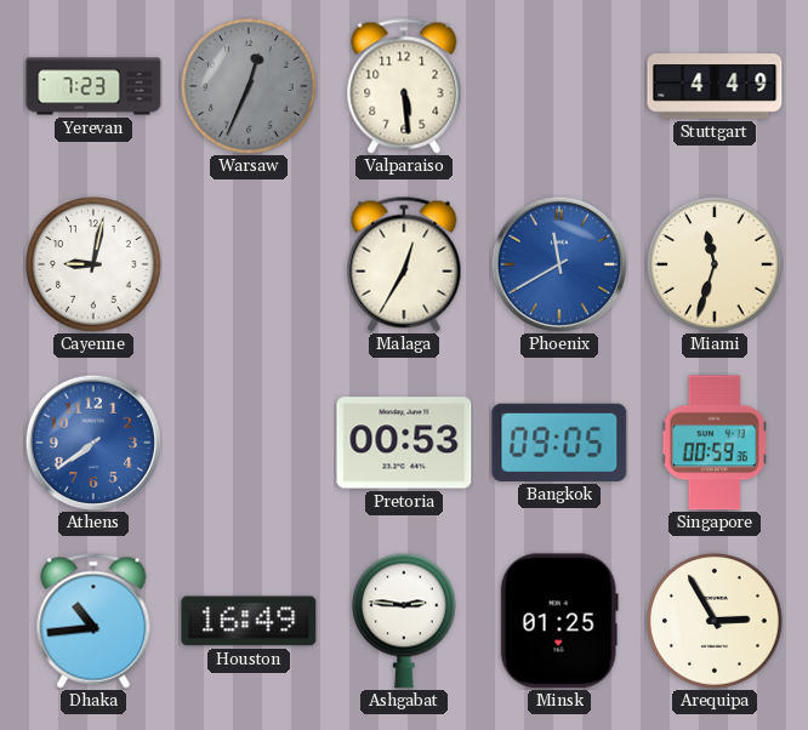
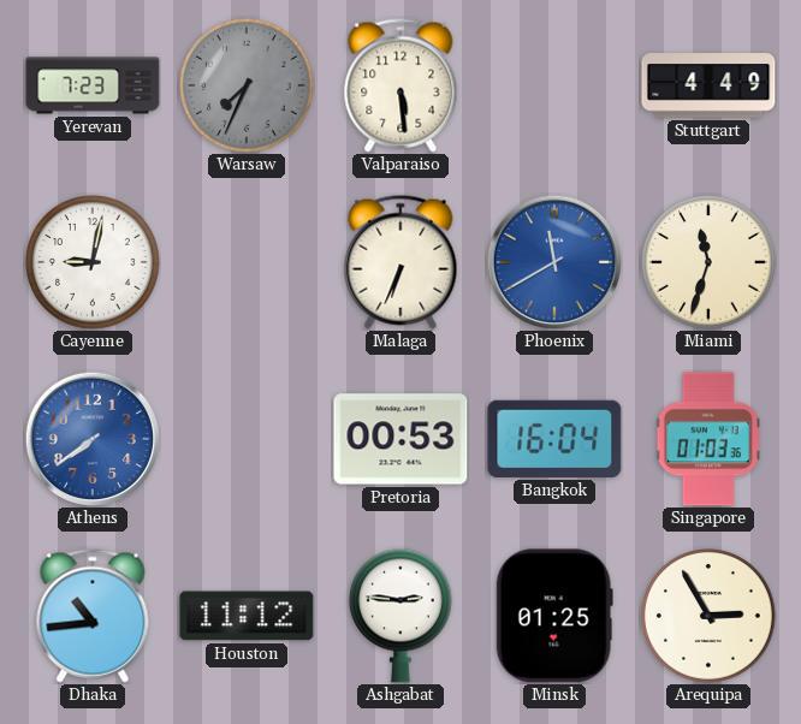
Warsaw: 12:34 -> 7:34 (248, 87)
Malaga: 12:35 -> 6:34 (400, 262)
Bangkok: 09:05 -> 16:04 (554, 439)
Singapore: 00:59 -> 01:03 (708, 439)
Houston: 16:49 -> 11:12 (247, 616)
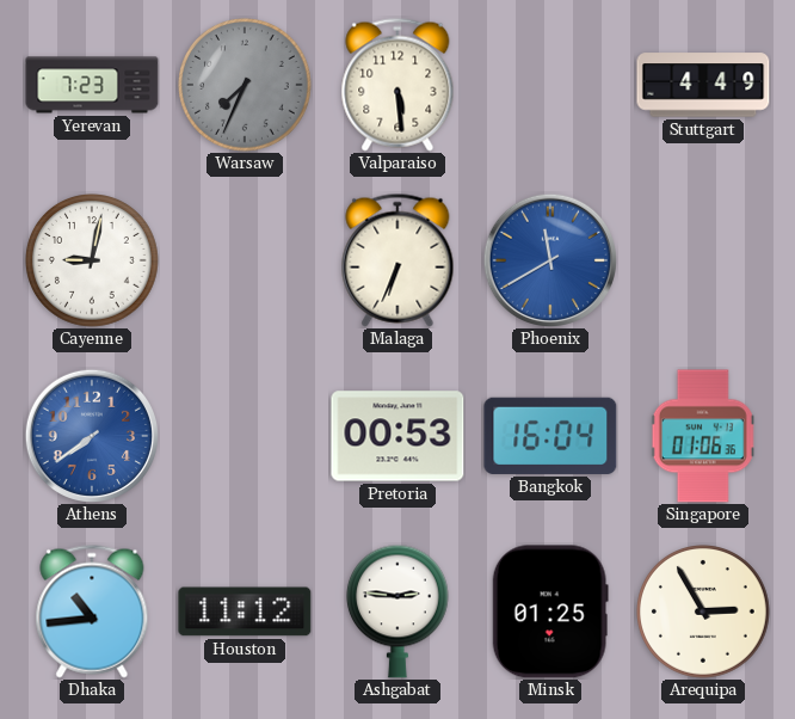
Miami: 11:33 -> none (710, 263)
Singapore: 01:03 -> 01:06 (703, 436)
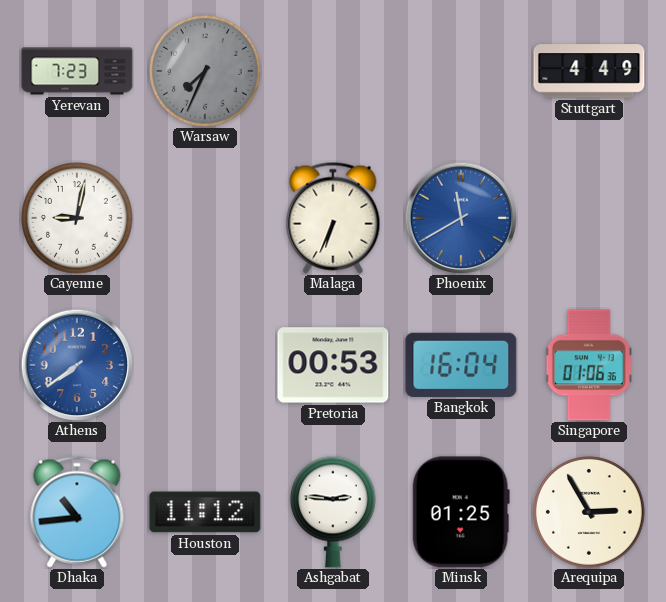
Valparaiso: 5:29 -> none (397, 85)
